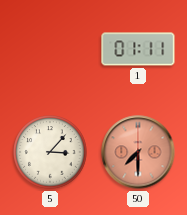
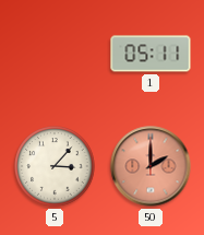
1: 01:11 -> 05:11 (151, 54)
50: 7:30 -> 2:00 (151, 166)
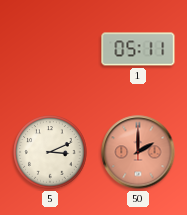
5: 3:07 -> 3:11 (50, 152)
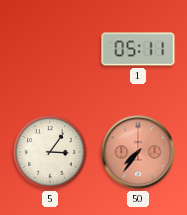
5: 3:11 -> 3:06 (50, 152)
50: 2:00 -> 7:36 (138, 152)
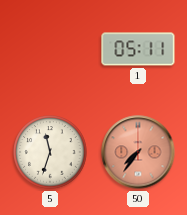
5: 3:06 -> 11:33 (50, 152)
